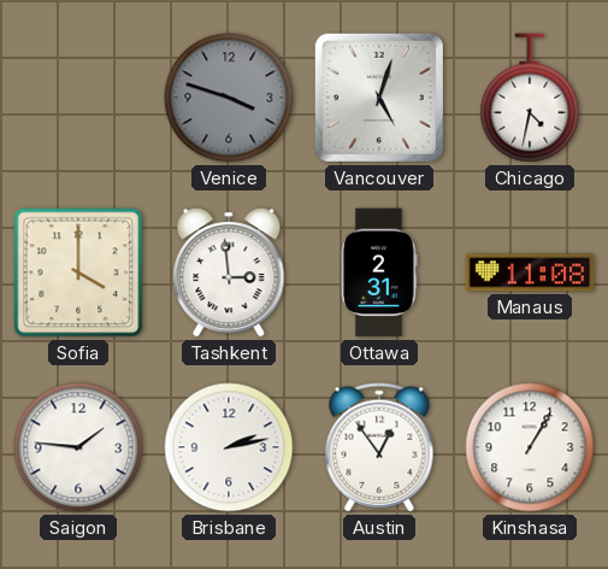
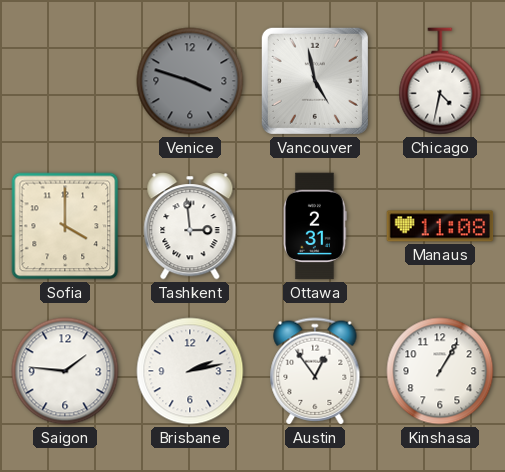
Vancouver: 5:03 -> 4:58 (315, 81)
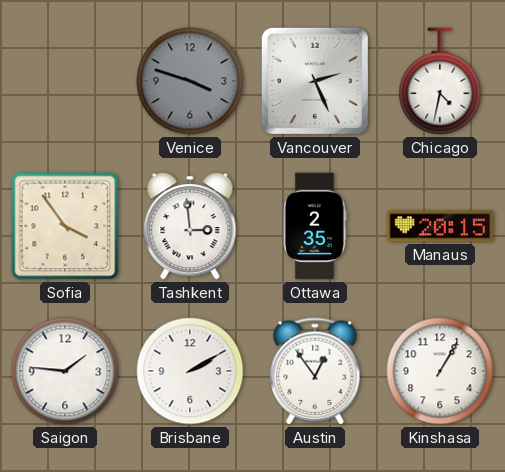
Vancouver: 4:58 -> 2:26 (315, 81)
Sofia: 4:00 -> 3:54 (65, 226)
Ottawa: 2:31 -> 2:35 (316, 226)
Manaus: 11:08 -> 20:15 (440, 226)
Brisbane: 2:13 -> 2:10 (190, 371)
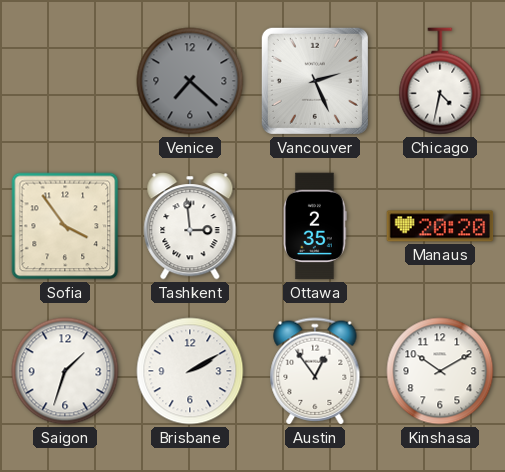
Venice: 3:48 -> 7:22 (190, 81)
Manaus: 20:15 -> 20:20 (440, 226)
Saigon: 1:46 -> 1:33 (65, 371)
Kinshasa: 1:05 -> 10:10 (440, 371)
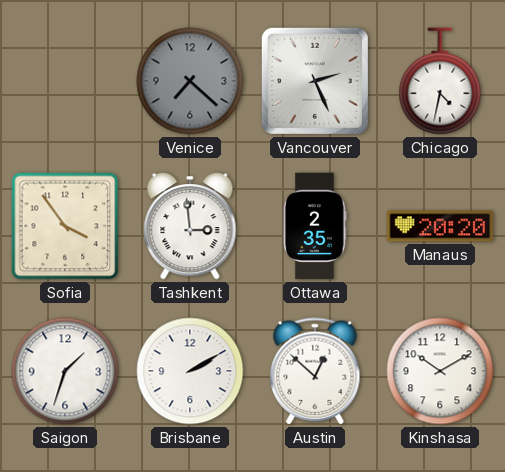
Austin: 12:54 -> 12:52 (315, 371)
